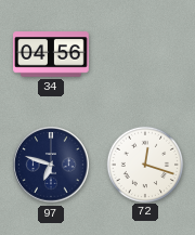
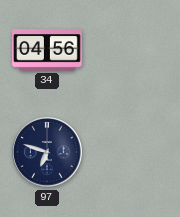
72: 12:18 -> none (144, 164)
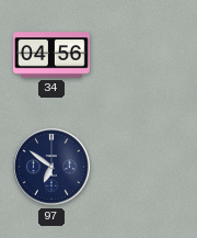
97: 6:48 -> 6:51 (51, 167)
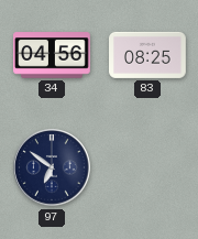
83: none -> 08:25 (148, 55)
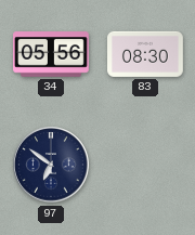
34: 04:56 -> 05:56 (52, 54)
83: 08:25 -> 08:30 (146, 54)
